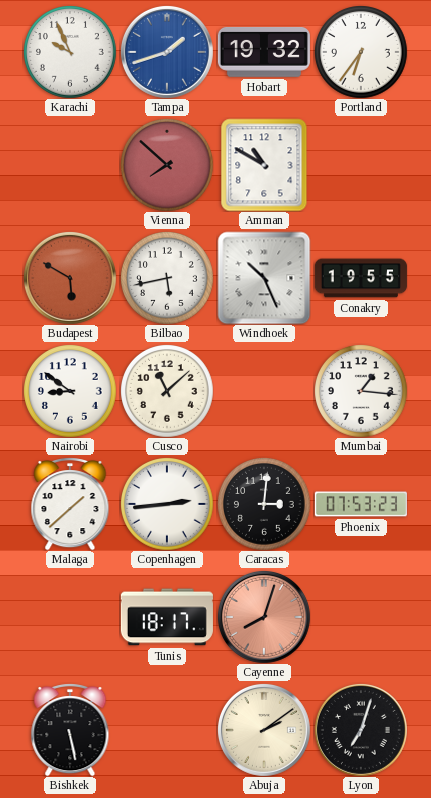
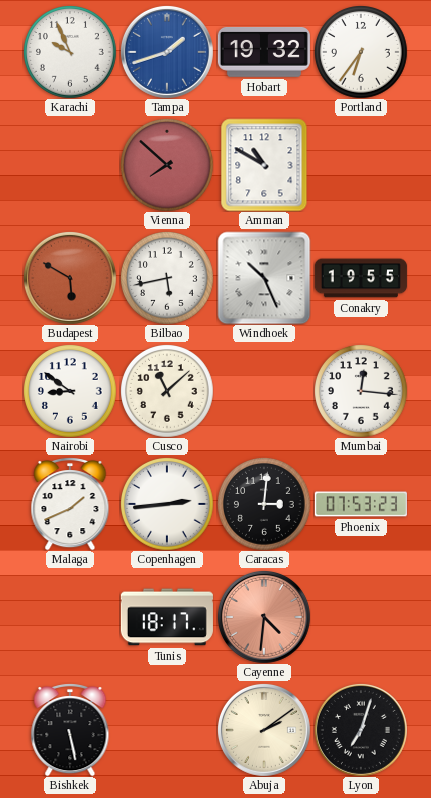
Mumbai: 1:16 -> 12:16 (361, 391)
Malaga: 1:38 -> 1:41 (70, 504)
Cayenne: 8:03 -> 4:31 (264, 617)
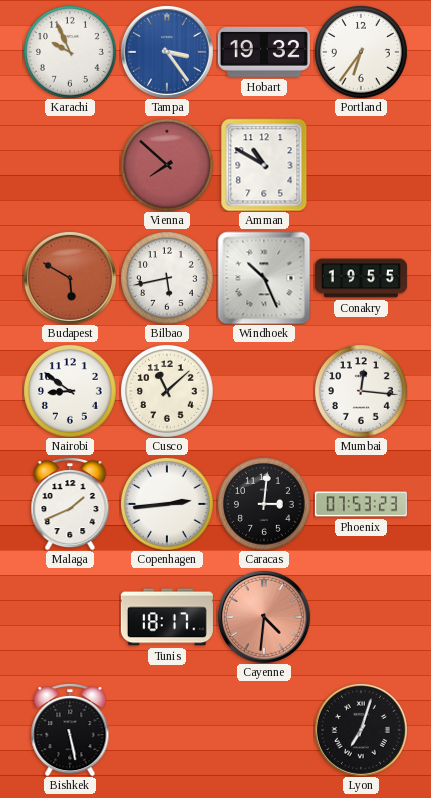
Tampa: 1:42 -> 3:24 (167, 52)
Abuja: 2:09 -> none (264, 730)
